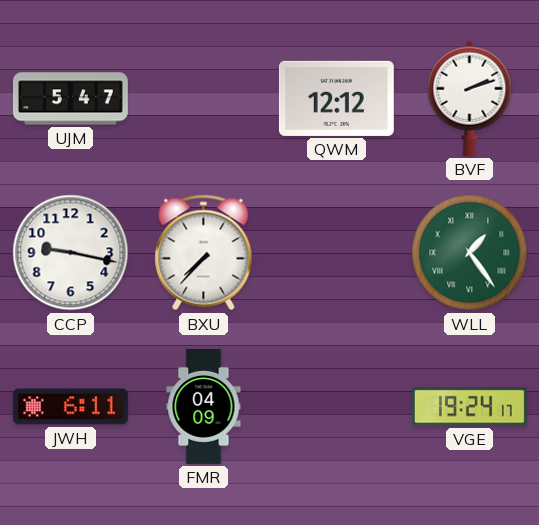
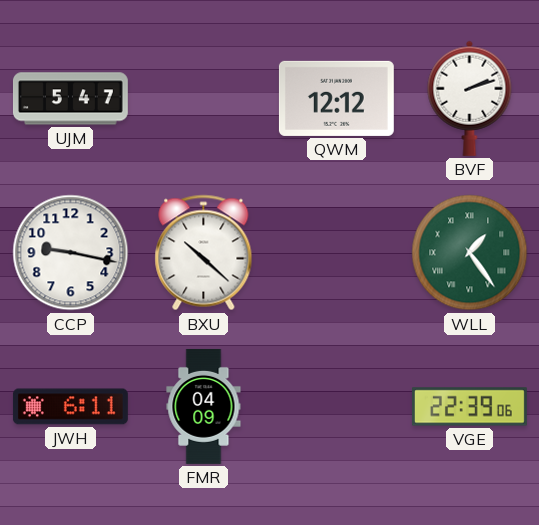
BXU: 7:37 -> 10:22 (204, 253)
VGE: 19:24 -> 22:39 (469, 407)
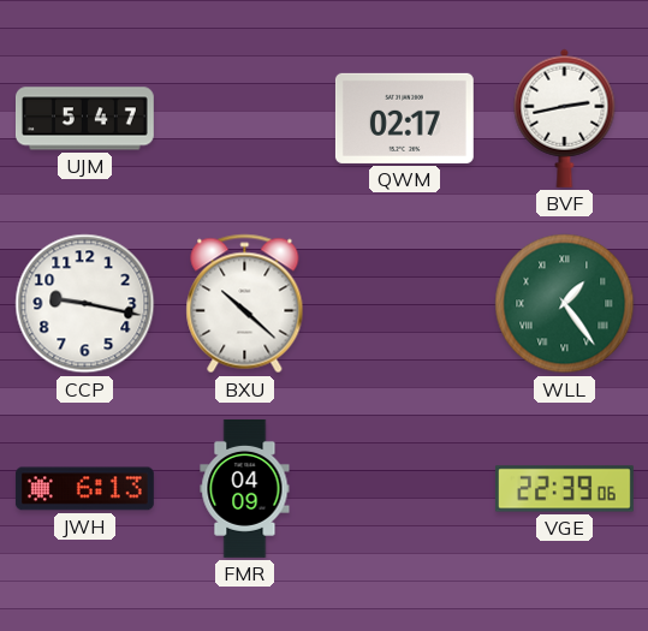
QWM: 12:12 -> 02:17 (404, 118)
BVF: 2:12 -> 2:43 (565, 118)
JWH: 6:11 -> 6:13 (84, 489)
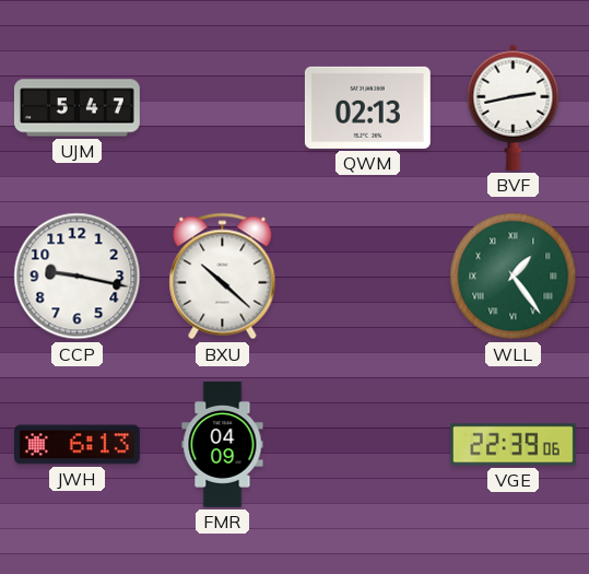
QWM: 02:17 -> 02:13 (367, 107)
